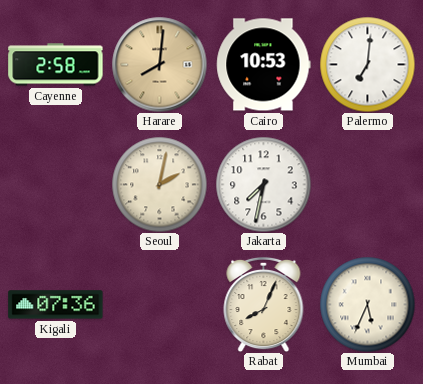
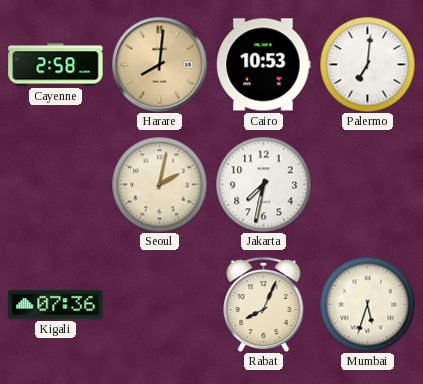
Mumbai: 5:34 -> 5:33 (367, 304)
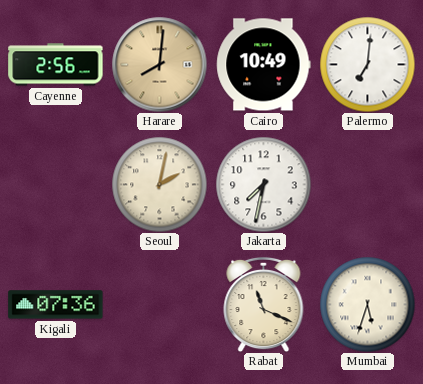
Cayenne: 2:58 -> 2:56 (56, 65)
Cairo: 10:53 -> 10:49 (264, 65)
Rabat: 8:04 -> 11:19 (264, 304)
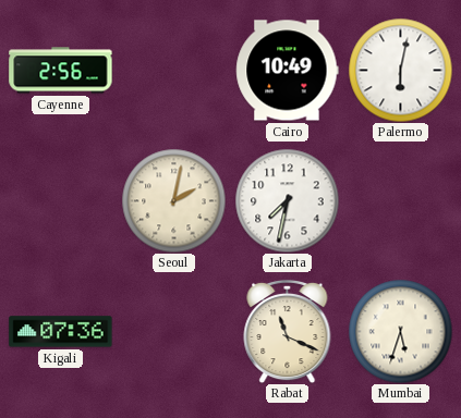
Harare: 8:01 -> none (159, 64)
Palermo: 7:01 -> 6:02 (400, 70)
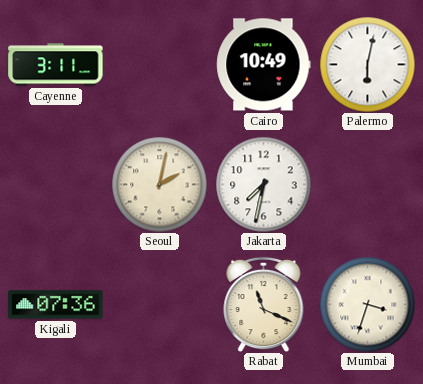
Cayenne: 2:56 -> 3:11 (56, 65)
Mumbai: 5:33 -> 3:33 (367, 304)
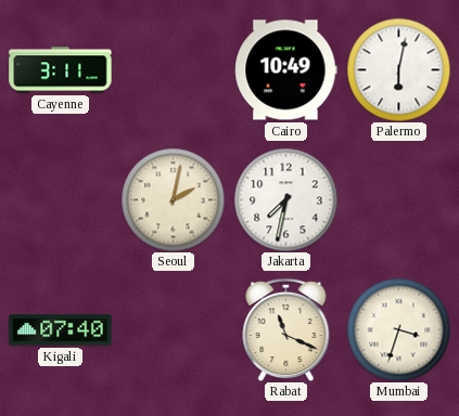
Kigali: 07:36 -> 07:40 (61, 330)
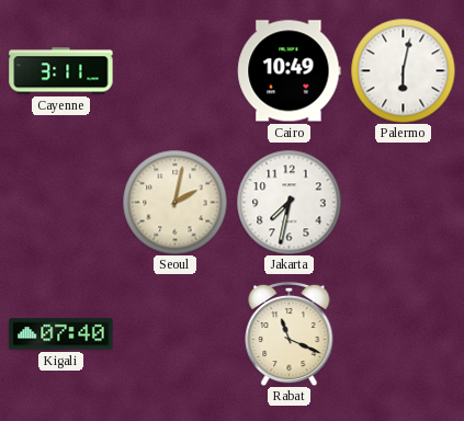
Mumbai: 3:33 -> none (398, 329)
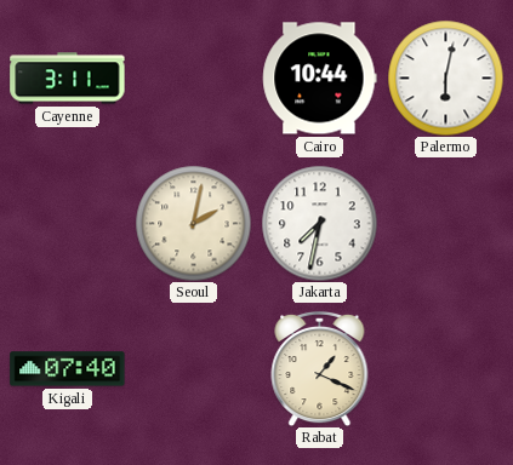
Cairo: 10:49 -> 10:44 (320, 79)
Rabat: 11:19 -> 1:19 (320, 368)
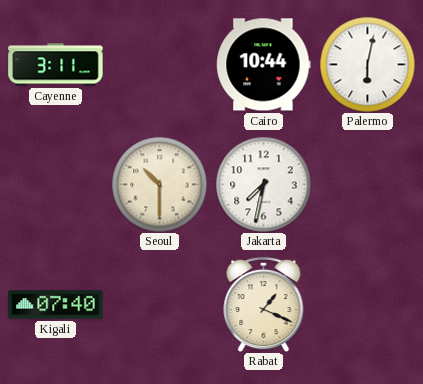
Seoul: 2:02 -> 10:30 (159, 184)
